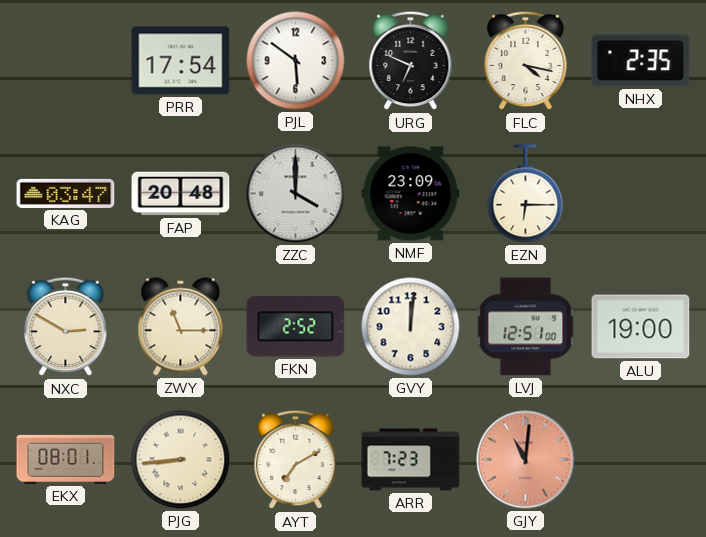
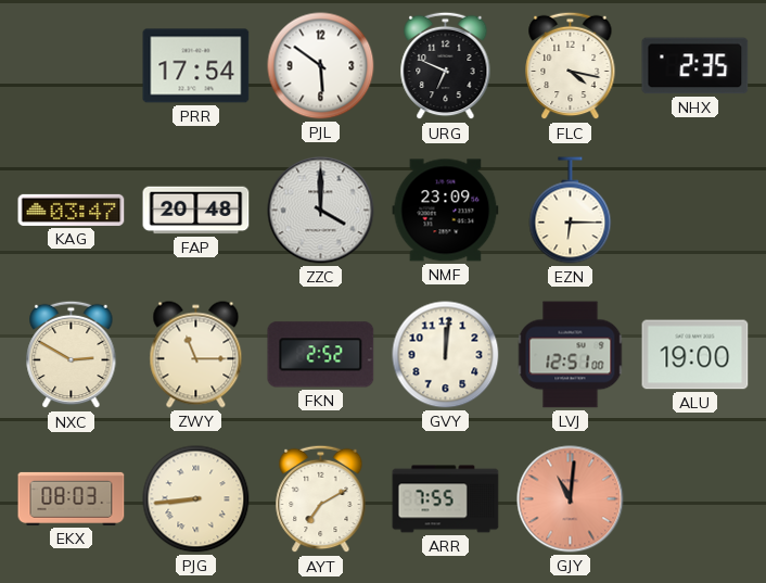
EKX: 08:01 -> 08:03 (72, 498)
ARR: 7:23 -> 7:55 (446, 499)
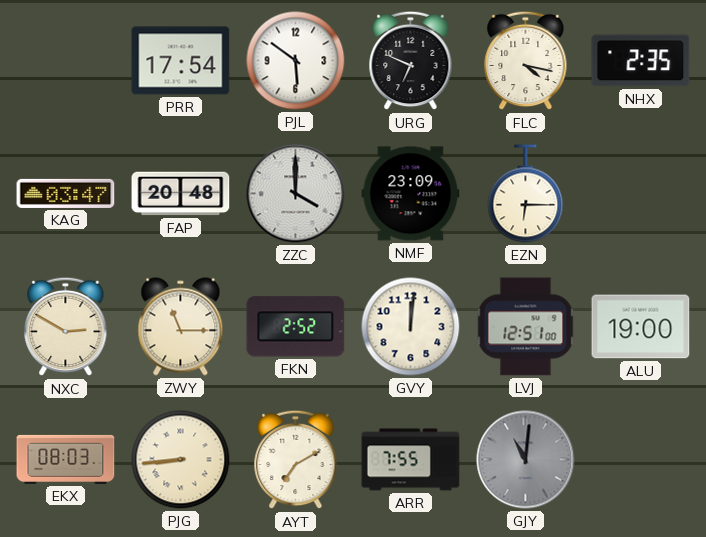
GJY dial: salmon -> grey (526, 460)
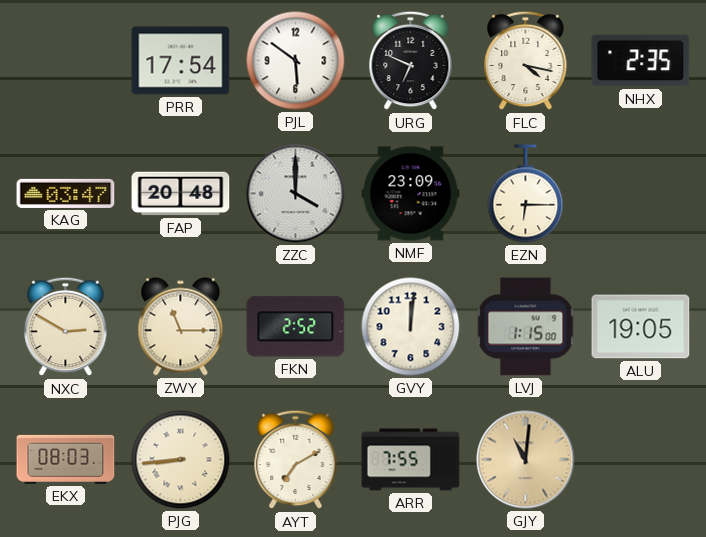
LVJ: 12:51 -> 1:15 (526, 327)
ALU: 19:00 -> 19:05 (641, 327)
GJY dial: grey -> champagne (526, 460)
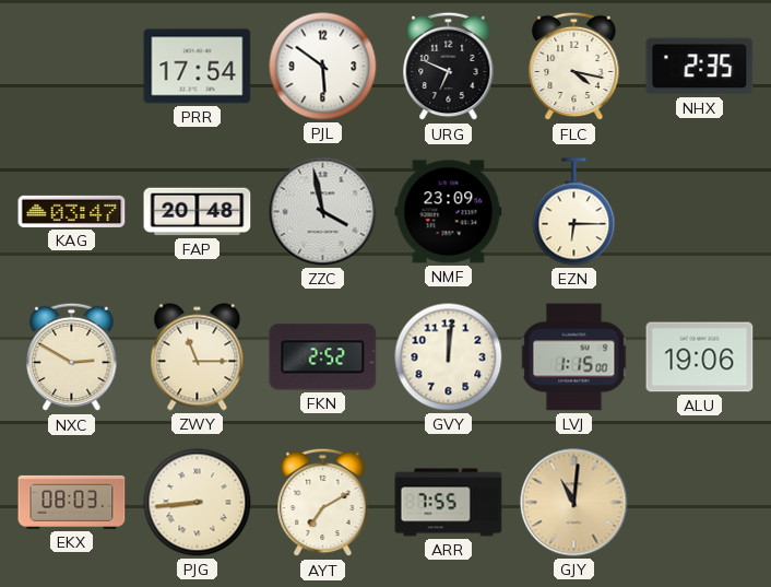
ZZC: 4:00 -> 3:58 (323, 212)
ALU: 19:05 -> 19:06 (700, 357)
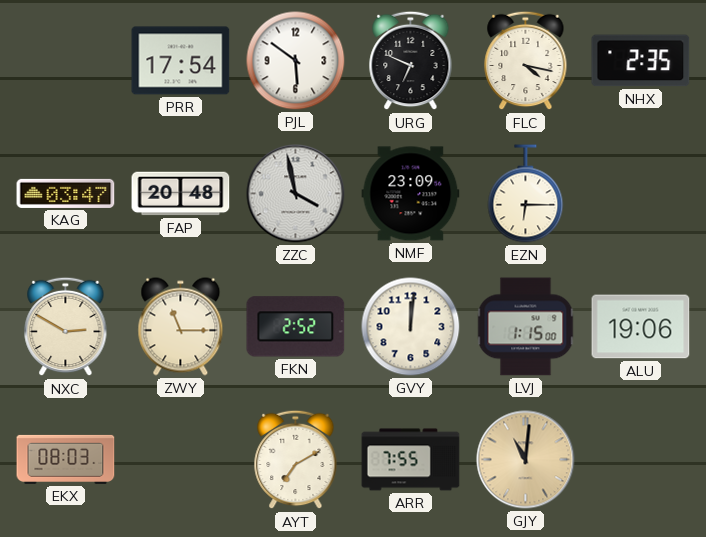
PJG: 8:44 -> none (198, 503)
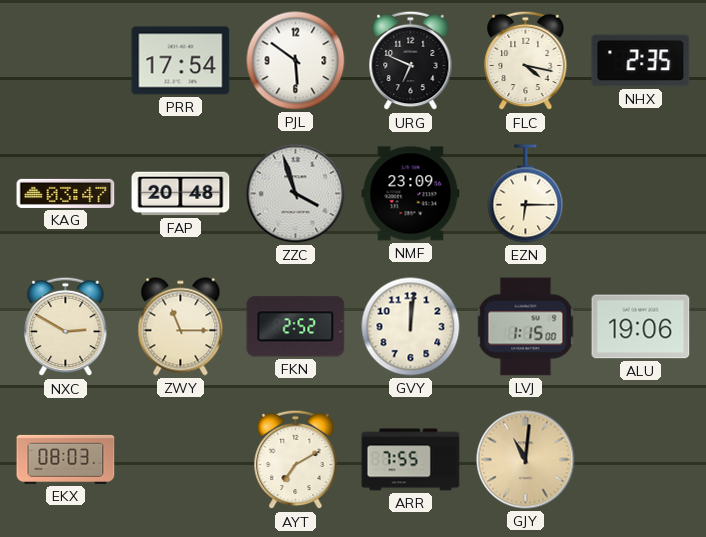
ZZC: 3:58 -> 3:57 (296, 194)
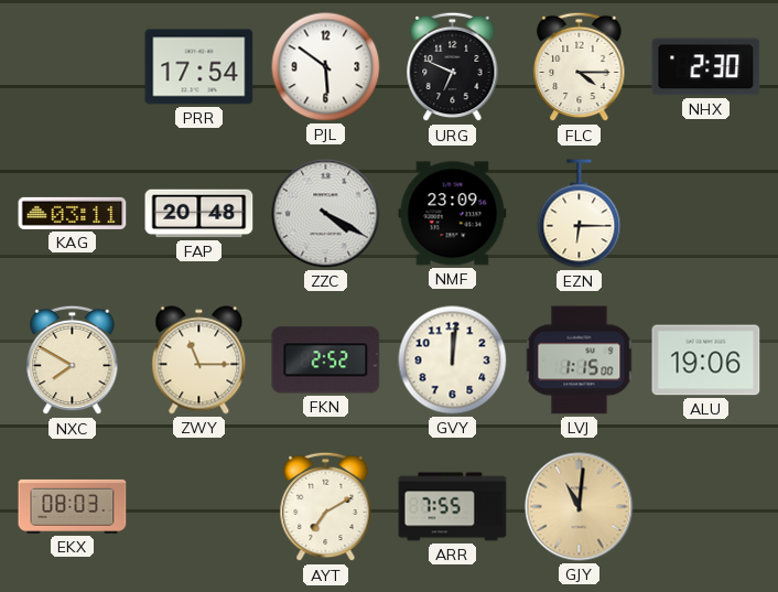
FLC: 4:17 -> 4:15 (580, 67)
NHX: 2:35 -> 2:30 (706, 67)
KAG: 03:47 -> 03:11 (73, 213)
ZZC: 3:57 -> 4:20 (326, 214)
NXC: 2:50 -> 7:50 (73, 360)
